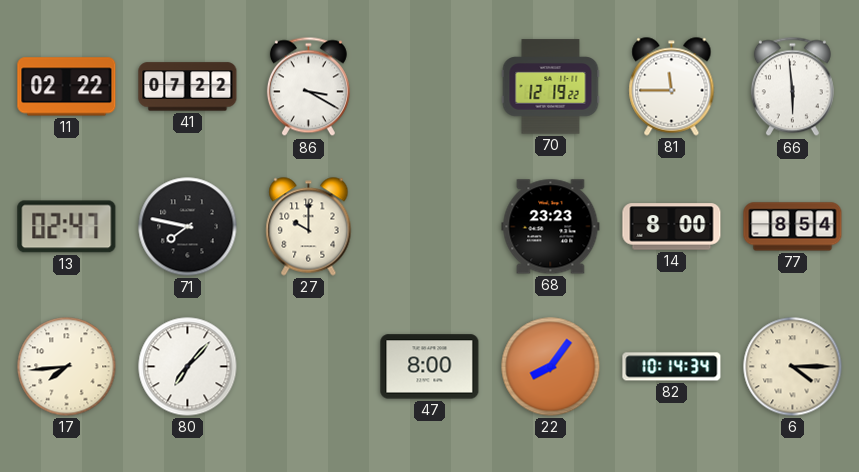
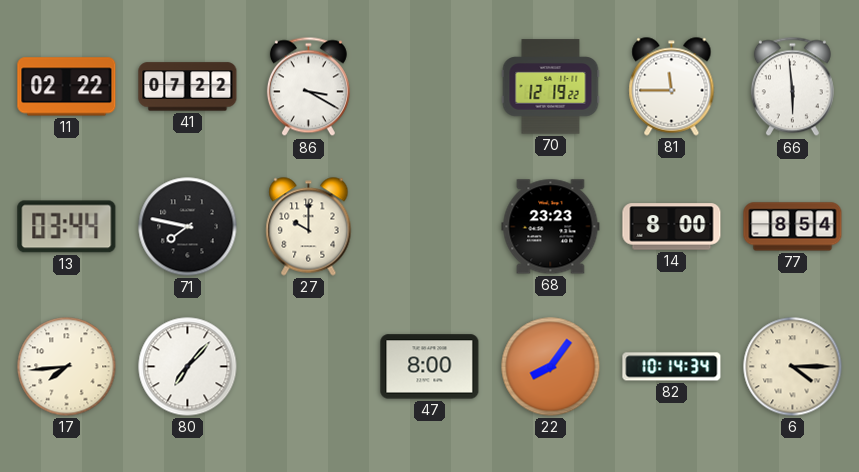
13: 02:47 -> 03:44 (67, 227)
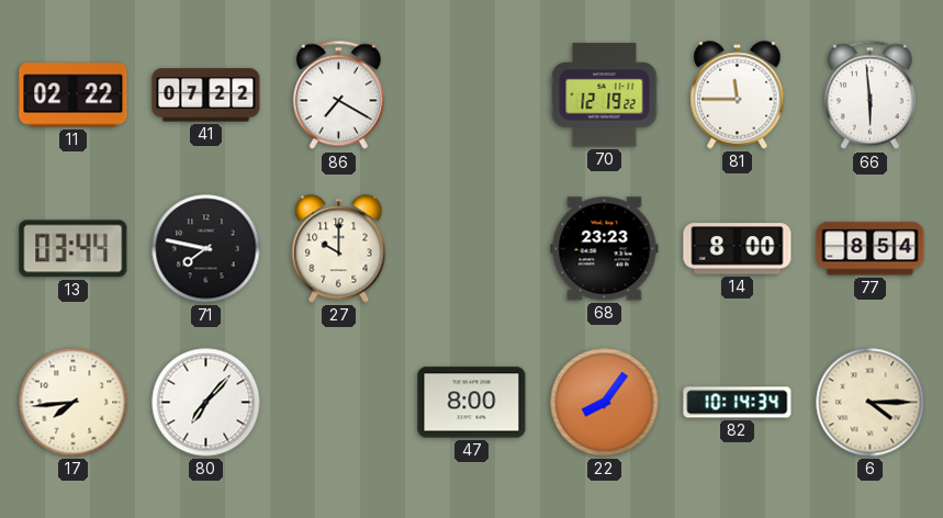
86: 3:20 -> 7:20 (338, 95)
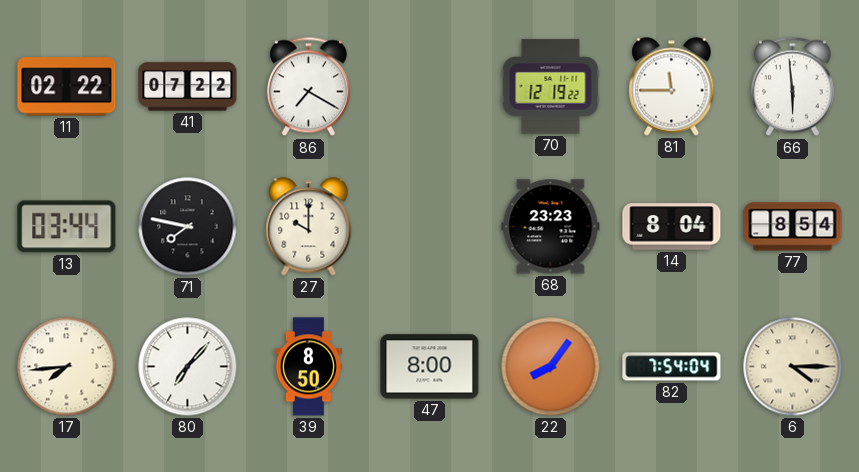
14: 8:00 -> 8:04 (672, 227)
39: none -> 8:50 (309, 367)
82: 10:14 -> 7:54 (672, 367)
